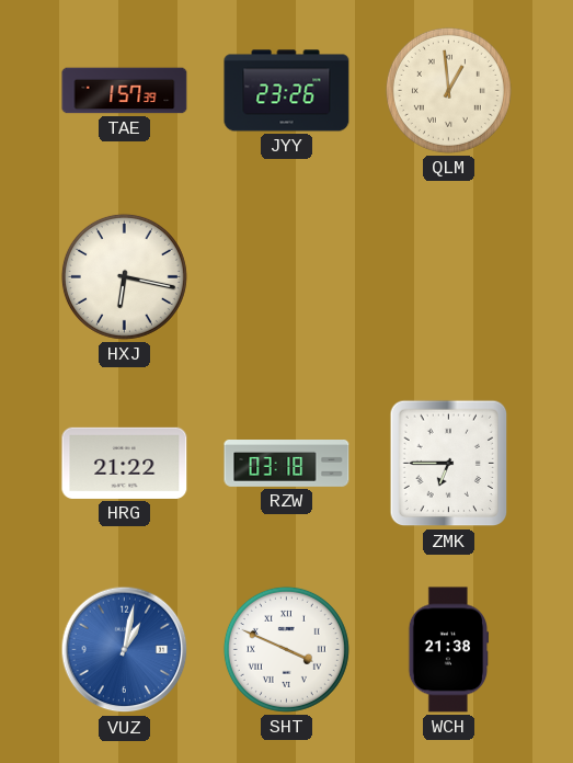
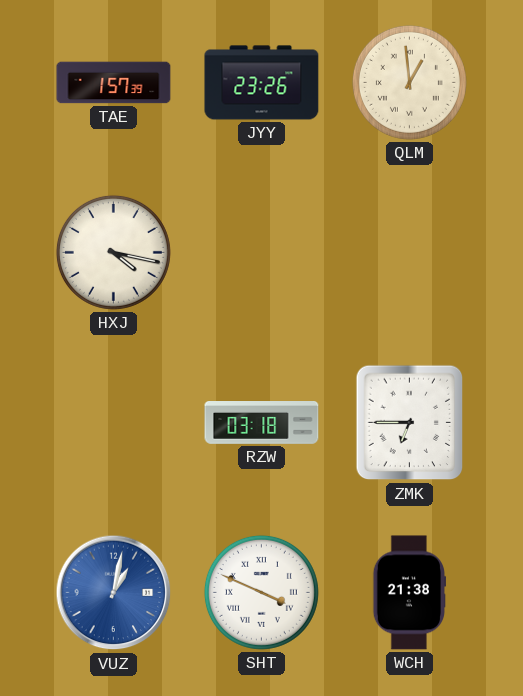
HXJ: 6:17 -> 4:17 (113, 252)
HRG: 21:22 -> none (125, 463)
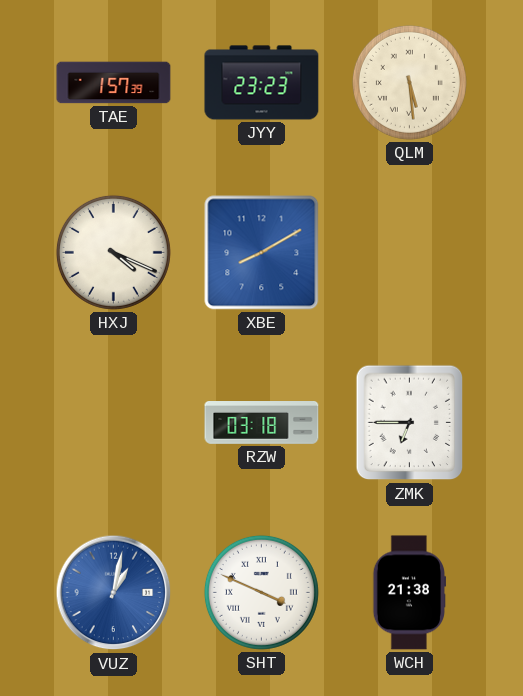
JYY: 23:26 -> 23:23 (262, 83)
QLM: 12:59 -> 5:29 (409, 82)
HXJ: 4:17 -> 4:19 (113, 252)
XBE: none -> 8:10 (262, 253)
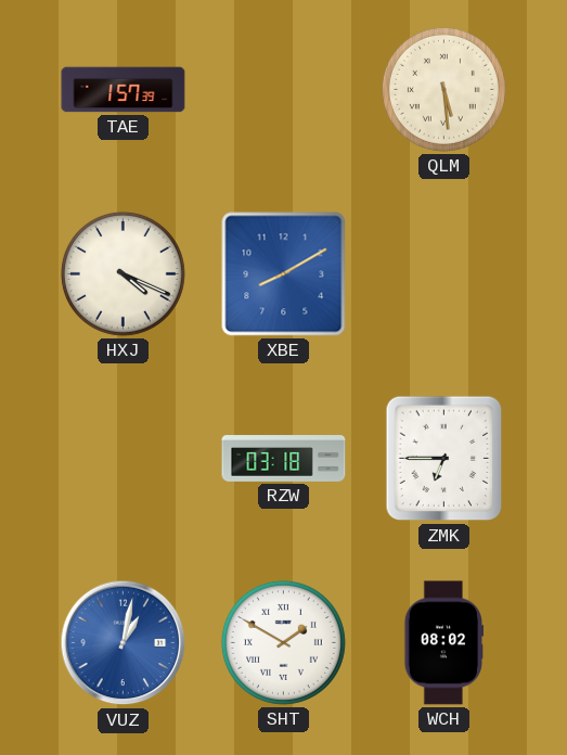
JYY: 23:23 -> none (262, 83)
SHT: 3:49 -> 1:50 (283, 642)
WCH: 21:38 -> 08:02 (443, 643)
